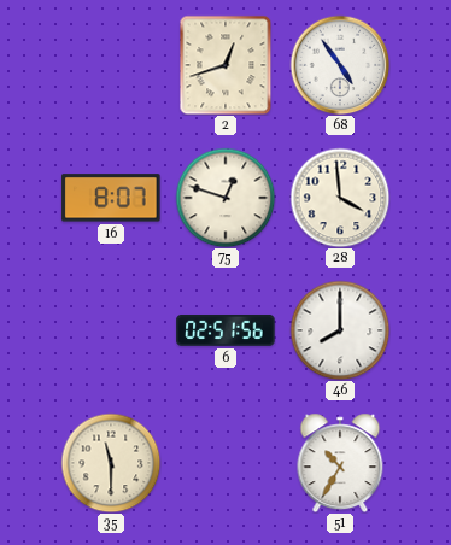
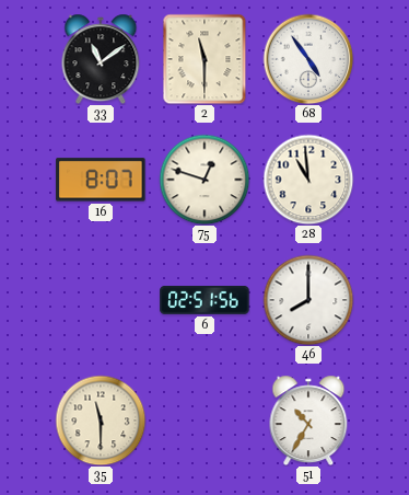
33: none -> 11:09 (101, 59)
2: 12:42 -> 11:30 (204, 59)
28: 3:59 -> 10:59 (308, 180)
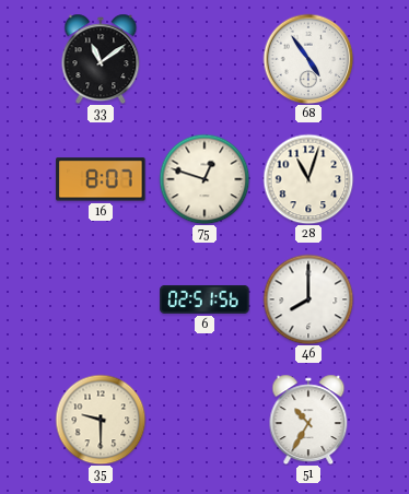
2: 11:30 -> none (204, 59)
28: 10:59 -> 11:03 (308, 179)
35: 11:30 -> 9:30 (101, 420)
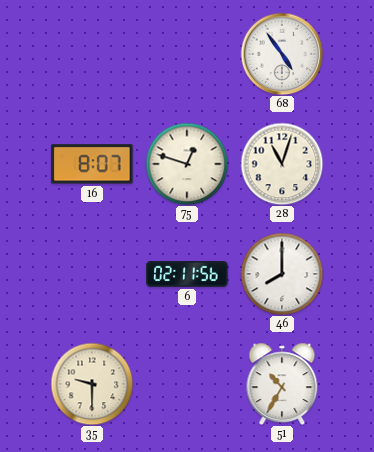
33: 11:09 -> none (101, 59)
6: 02:51 -> 02:11 (187, 274)
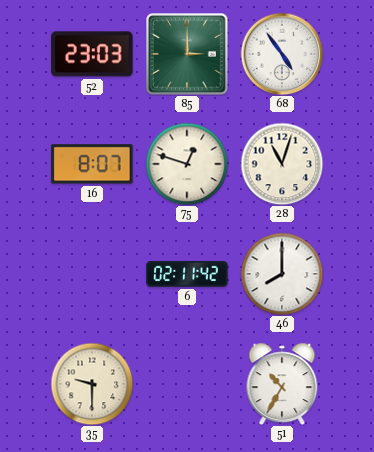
52: none -> 23:03 (92, 54)
85: none -> 3:00 (187, 54)
6: 02:11:56 -> 02:11:42 (187, 274)
